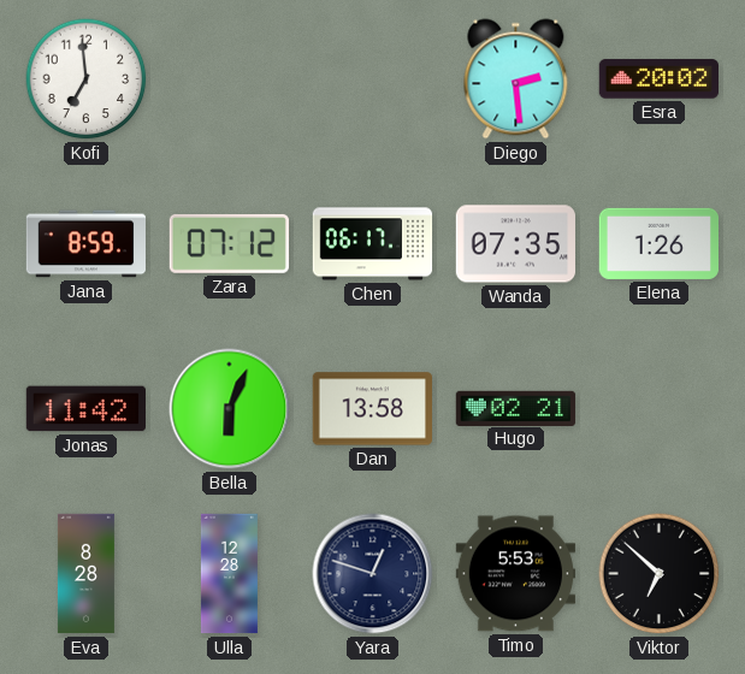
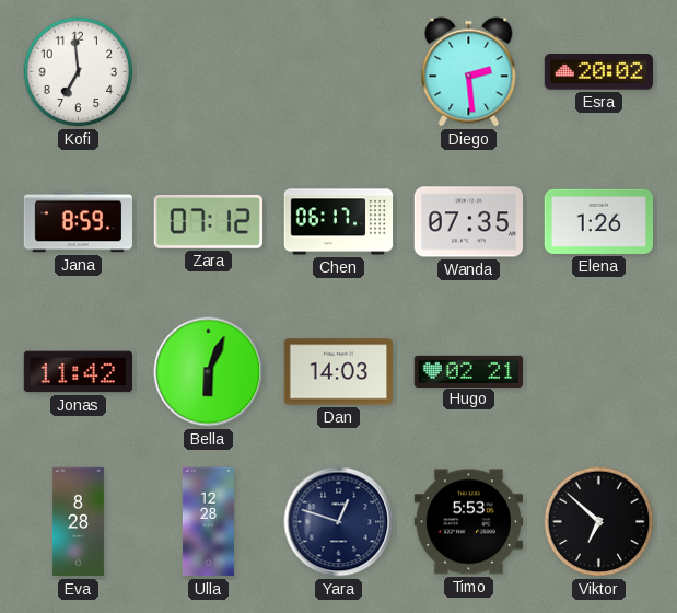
Dan: 13:58 -> 14:03 (338, 372)
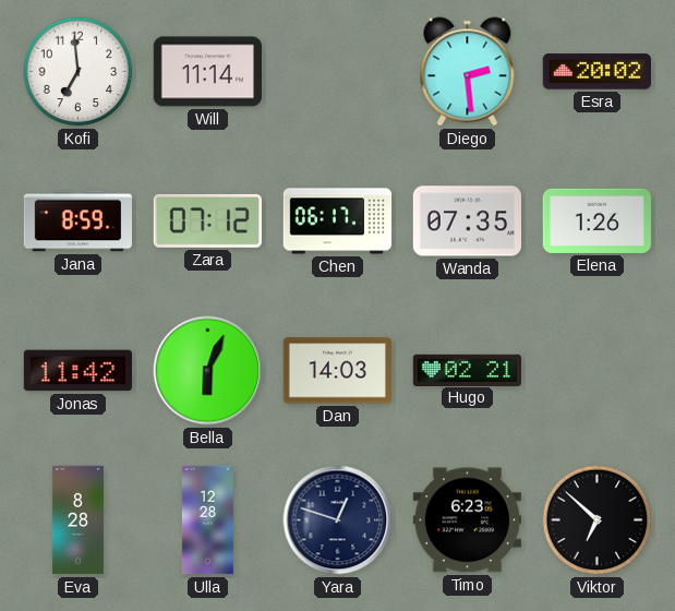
Will: none -> 11:14 (207, 72)
Timo: 5:53 -> 6:23 (467, 520)
